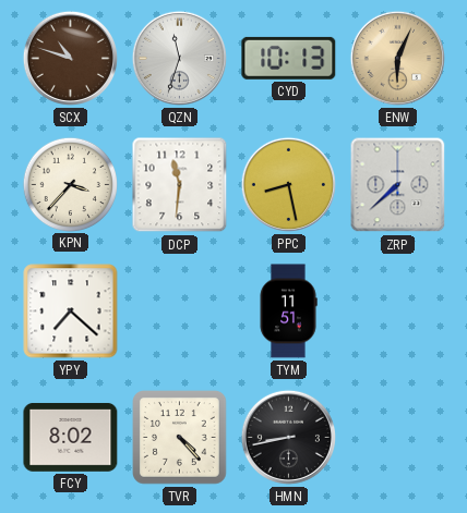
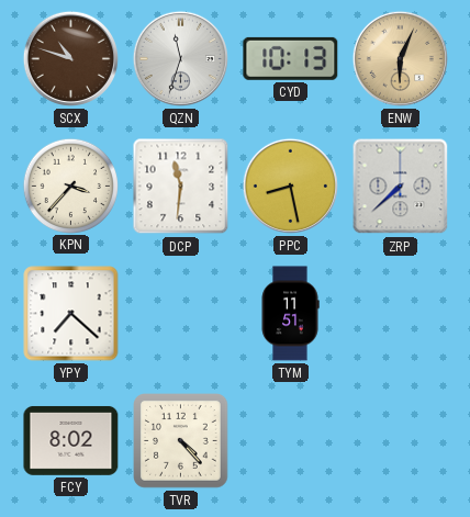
HMN: 8:43 -> none (288, 437)
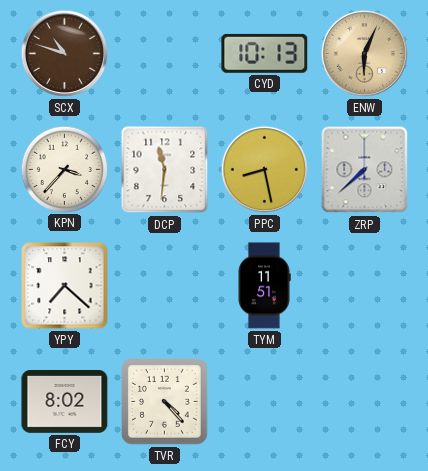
QZN: 11:33 -> none (180, 58)
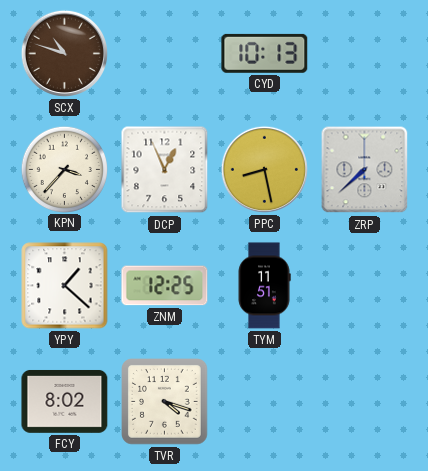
ENW: 6:04 -> none (364, 53)
DCP: 11:31 -> 12:56 (165, 170)
YPY: 7:22 -> 1:22 (65, 286)
ZNM: none -> 12:25 (165, 286)
TVR: 4:23 -> 4:18 (165, 402)
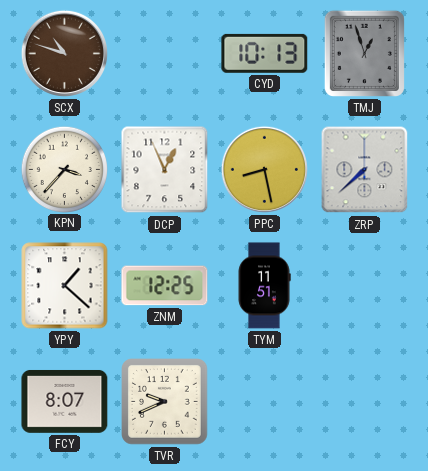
TMJ: none -> 12:57 (364, 53)
FCY: 8:02 -> 8:07 (65, 401)
TVR: 4:18 -> 9:41 (165, 402)
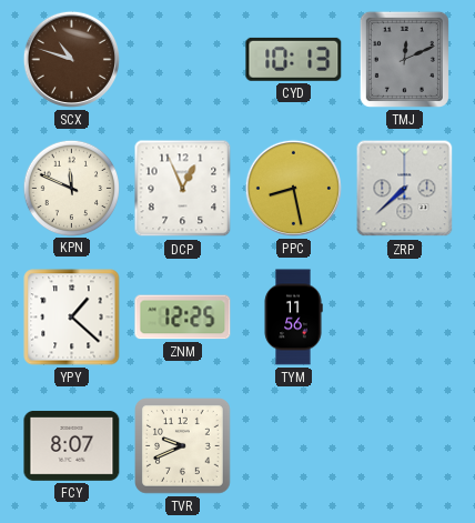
TMJ: 12:57 -> 12:11 (404, 59)
KPN: 3:37 -> 11:49 (71, 188)
TYM: 11:51 -> 11:56 (293, 318)
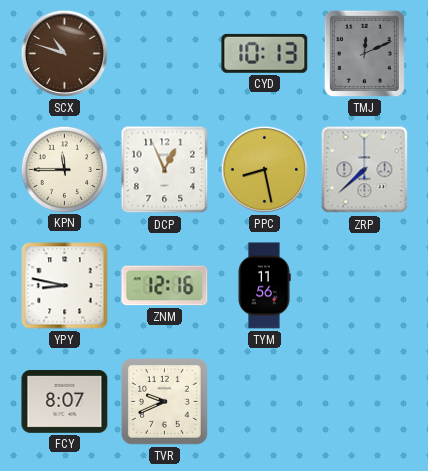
KPN: 11:49 -> 11:45 (64, 169)
YPY: 1:22 -> 8:47 (65, 286)
ZNM: 12:25 -> 12:16 (165, 286)
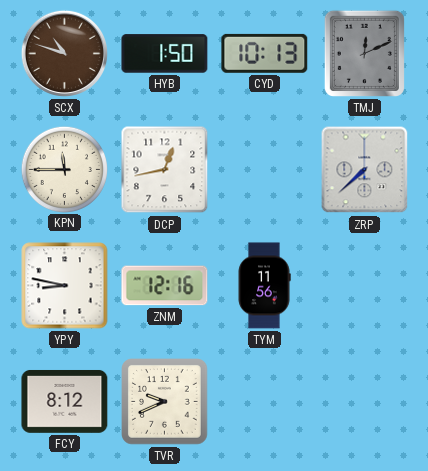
HYB: none -> 1:50 (165, 54)
DCP: 12:56 -> 12:43 (165, 170)
PPC: 8:28 -> none (264, 169)
FCY: 8:07 -> 8:12 (65, 401)
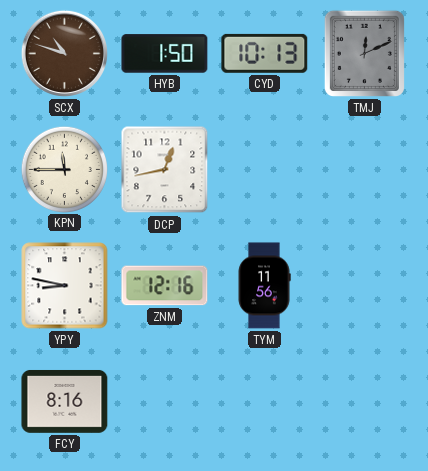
ZRP: 7:38 -> none (365, 170)
FCY: 8:12 -> 8:16 (65, 401)
TVR: 9:41 -> none (165, 402)
